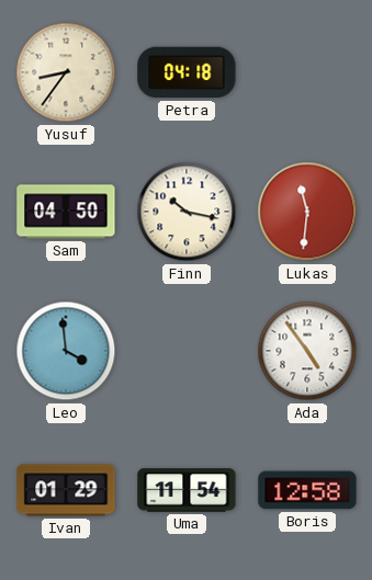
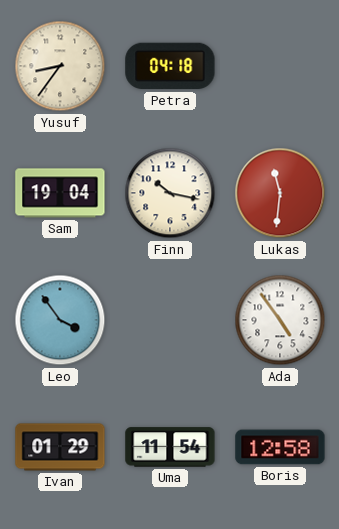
Sam: 04:50 -> 19:04 (60, 193)
Leo: 3:59 -> 3:54 (60, 320)
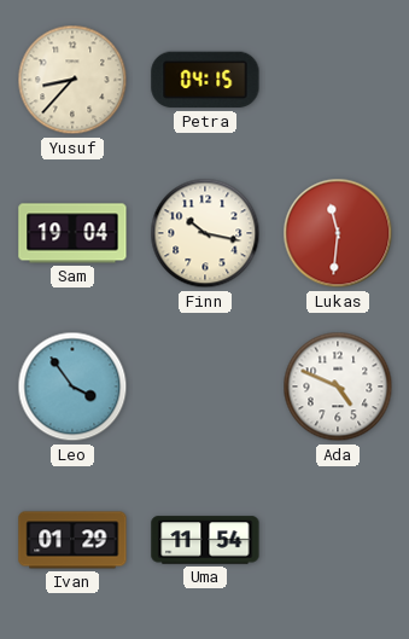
Yusuf: 8:36 -> 8:37 (72, 80)
Petra: 04:18 -> 04:15 (205, 80)
Ada: 4:54 -> 4:49 (338, 387)
Boris: 12:58 -> none (280, 447)
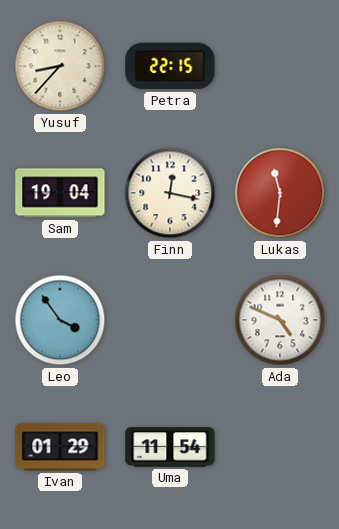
Petra: 04:15 -> 22:15 (170, 66)
Finn: 10:17 -> 12:17 (170, 193)
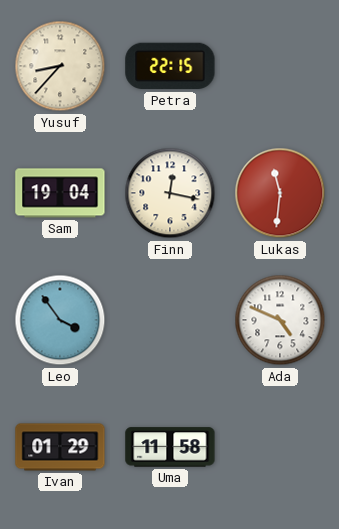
Uma: 11:54 -> 11:58 (170, 447)
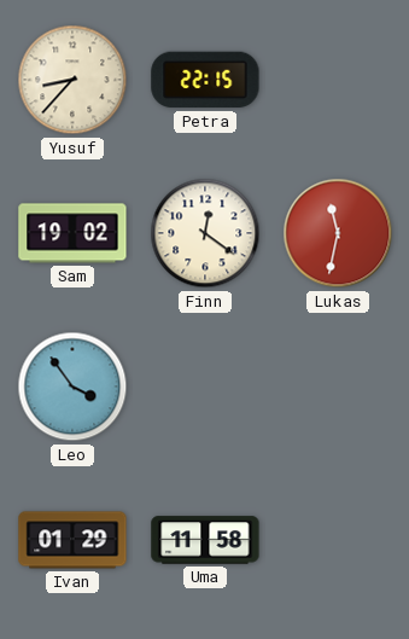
Sam: 19:04 -> 19:02 (72, 233)
Finn: 12:17 -> 12:21 (205, 233)
Lukas: 11:31 -> 11:32 (338, 233)
Ada: 4:49 -> none (280, 320)
